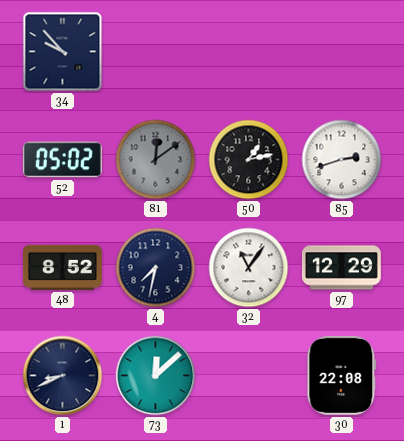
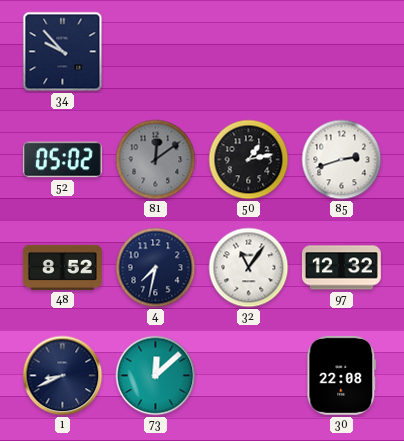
97: 12:29 -> 12:32 (341, 268)
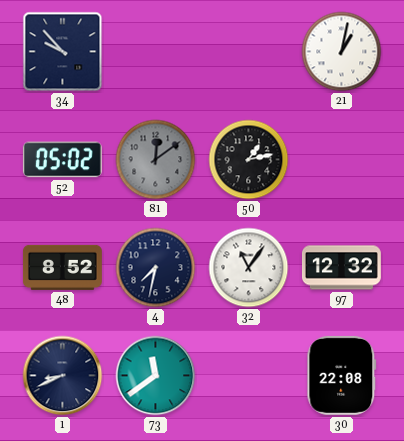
21: none -> 1:02 (342, 52)
85: 2:42 -> none (342, 160)
73: 12:08 -> 11:39 (156, 376)
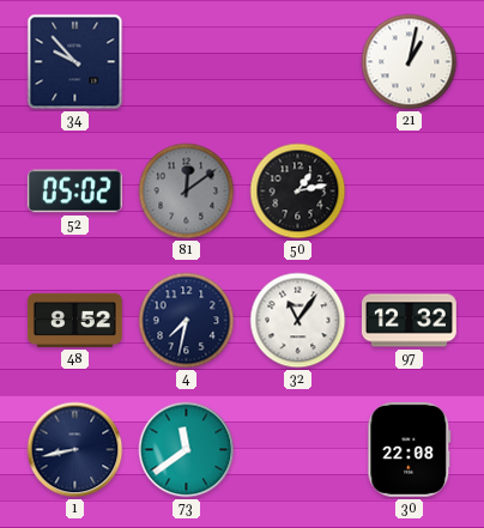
1: 8:41 -> 8:43 (75, 450)
